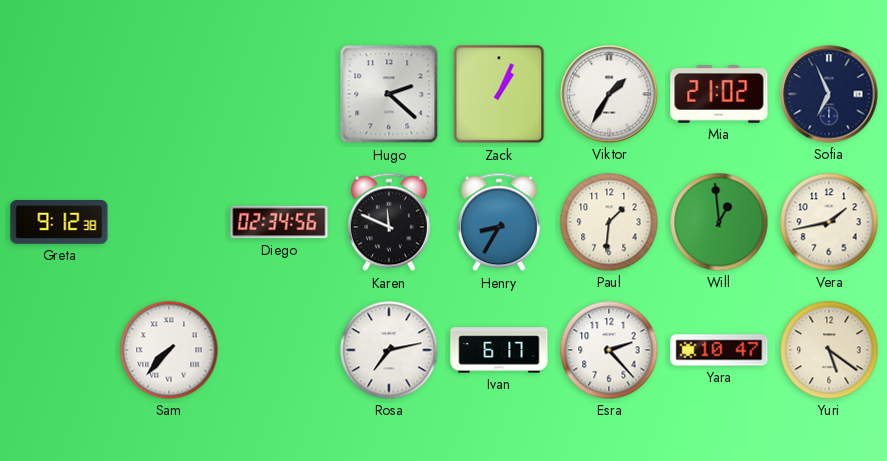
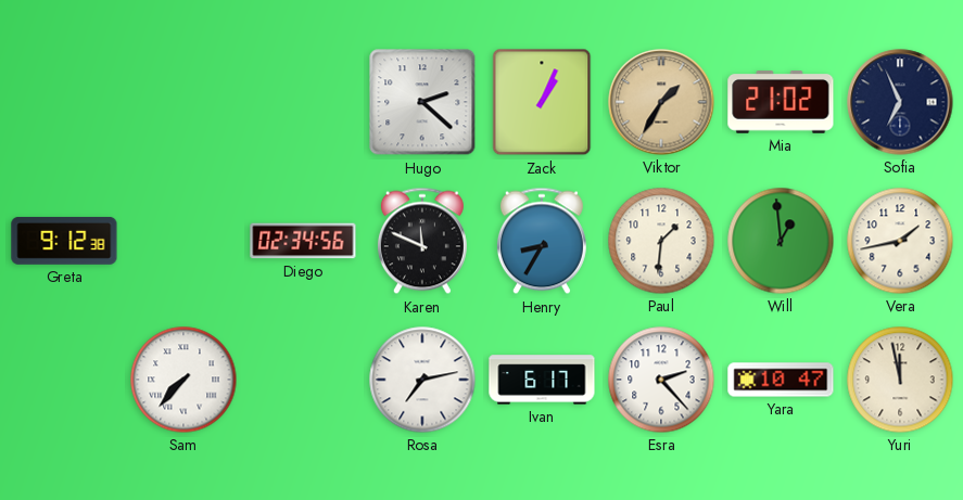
Viktor dial: white -> champagne (661, 102)
Yuri: 5:21 -> 11:58 (900, 380)
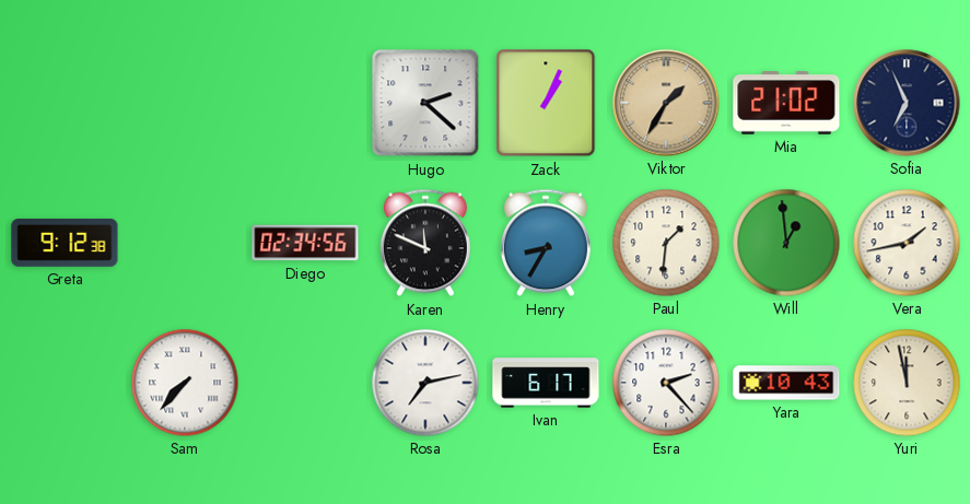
Yara: 10:47 -> 10:43 (786, 383)
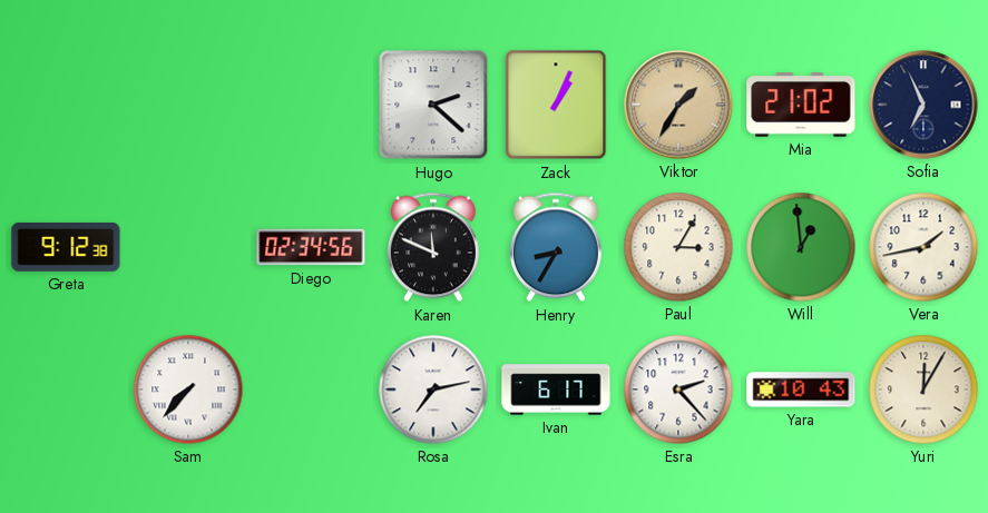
Paul: 1:31 -> 3:05 (678, 247)
Yuri: 11:58 -> 12:05 (923, 389)
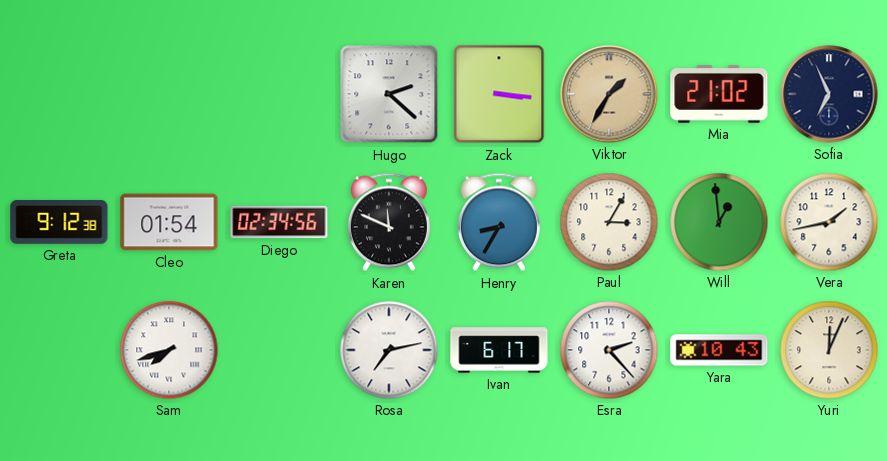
Zack: 1:04 -> 3:16 (499, 94)
Cleo: none -> 01:54 (169, 222)
Sam: 7:37 -> 7:42 (169, 350)
Yuri: 12:05 -> 12:04 (829, 350)
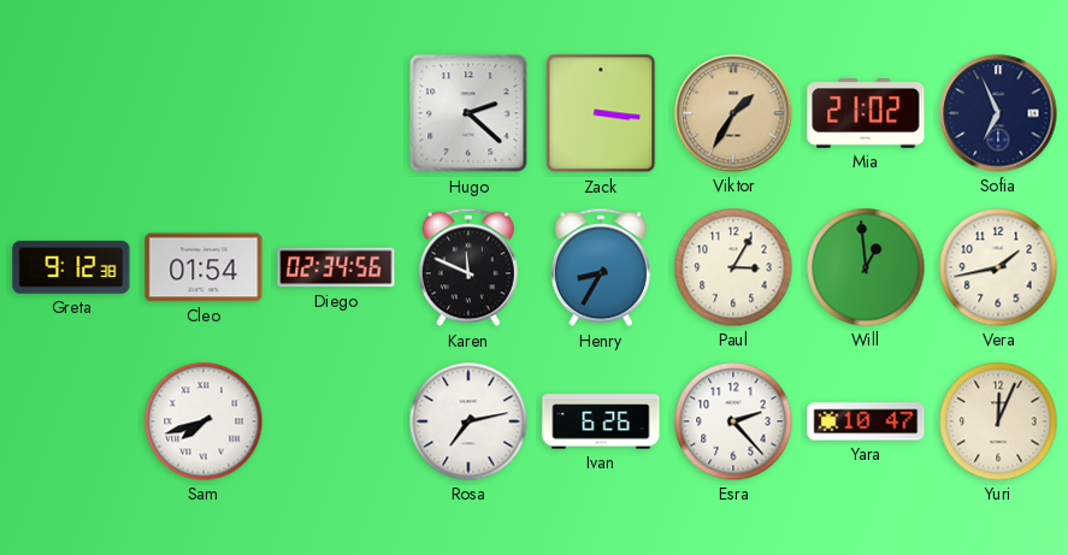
Ivan: 6:17 -> 6:26 (601, 421)
Yara: 10:43 -> 10:47 (866, 421)
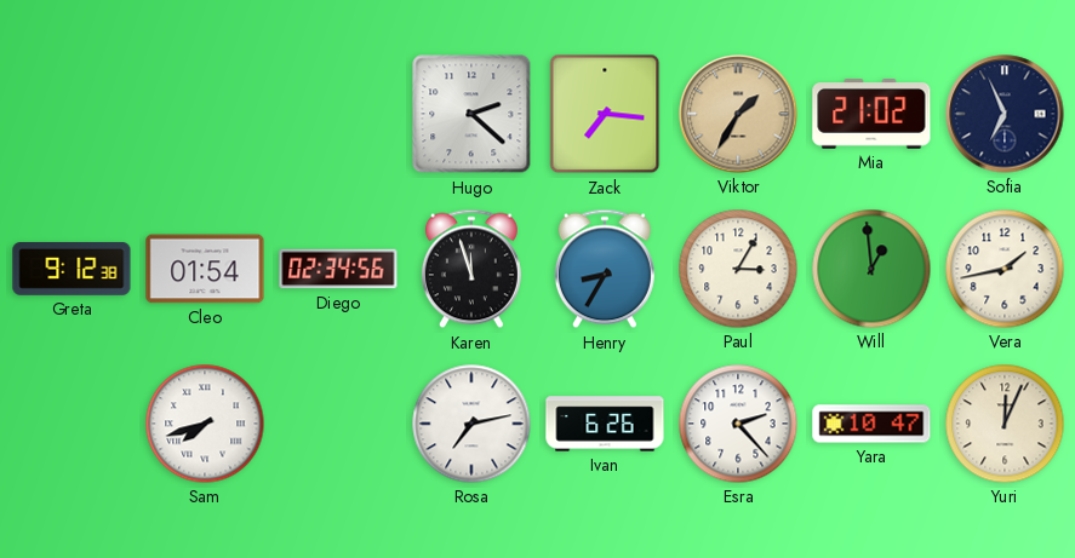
Zack: 3:16 -> 7:16 (605, 114)
Karen: 11:49 -> 11:57 (471, 269)
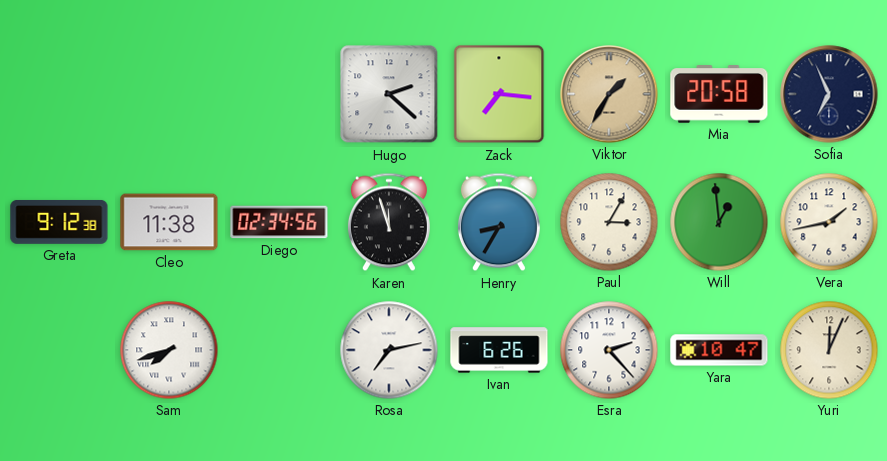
Mia: 21:02 -> 20:58 (719, 94)
Cleo: 01:54 -> 11:38 (169, 222)
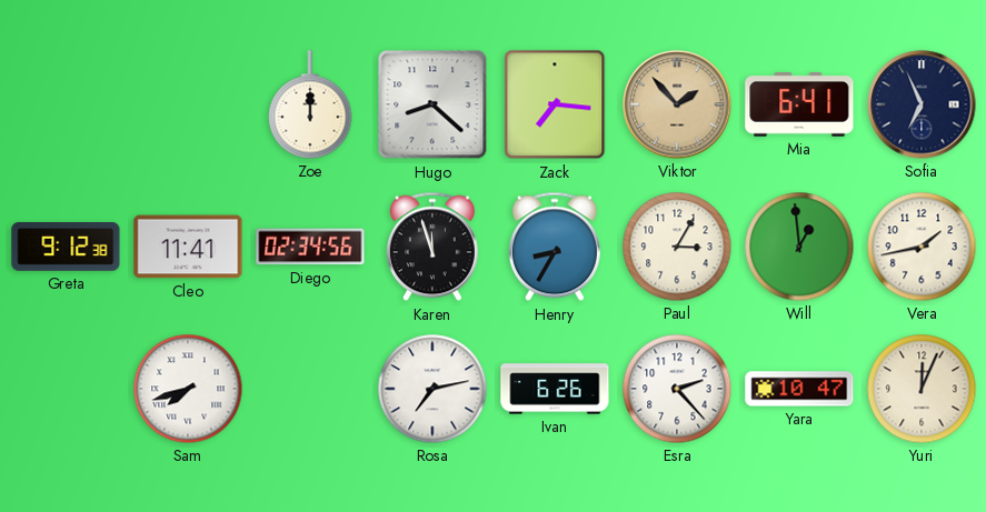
Zoe: none -> 12:00 (310, 104)
Hugo: 2:22 -> 8:22 (432, 104)
Viktor: 1:35 -> 1:53 (677, 104)
Mia: 20:58 -> 6:41 (799, 104)
Cleo: 11:38 -> 11:41 (188, 247)
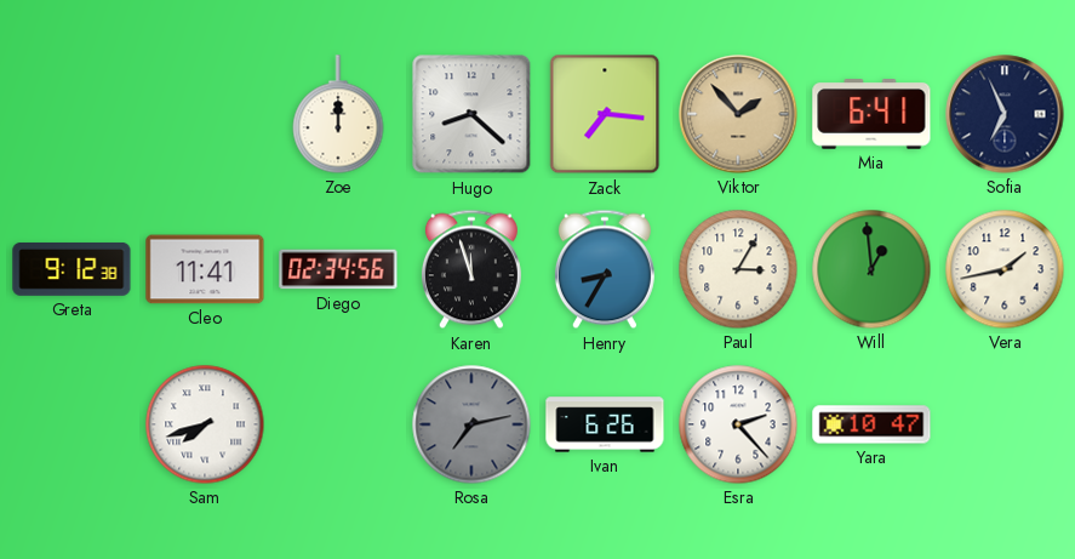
Rosa dial: white -> grey (471, 424)
Yuri: 12:04 -> none (922, 389)
